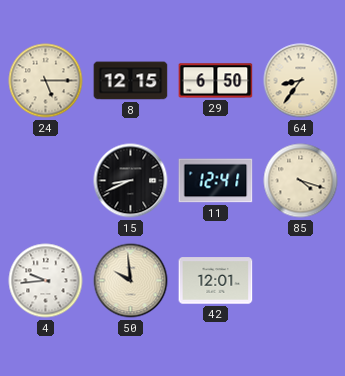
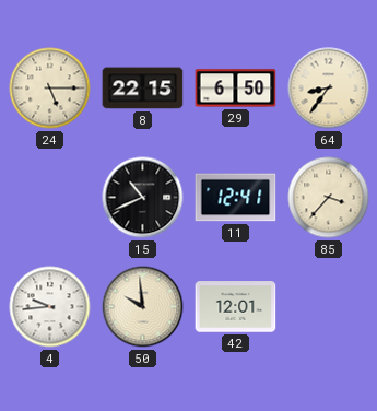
8: 12:15 -> 22:15 (143, 89)
15: 8:41 -> 10:41 (143, 198)
85: 4:18 -> 3:37 (329, 198)
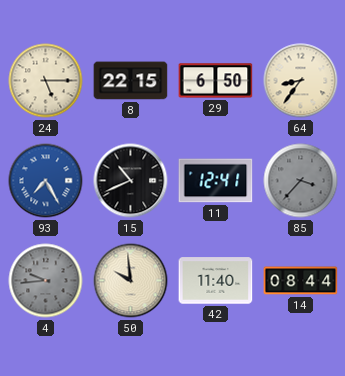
93: none -> 7:25 (46, 181)
85 dial: cream -> grey (301, 181)
4 dial: white -> grey (46, 281)
42: 12:01 -> 11:40 (216, 281)
14: none -> 08:44 (301, 281)
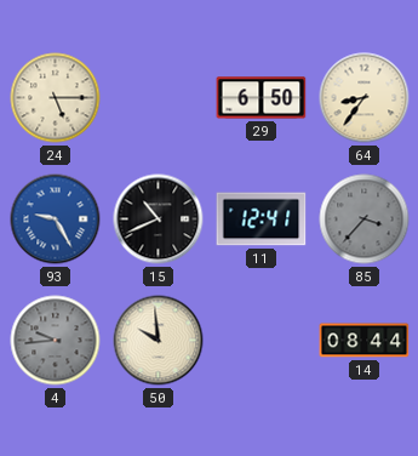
8: 22:15 -> none (131, 81)
93: 7:25 -> 9:25 (56, 220)
42: 11:40 -> none (216, 281)
